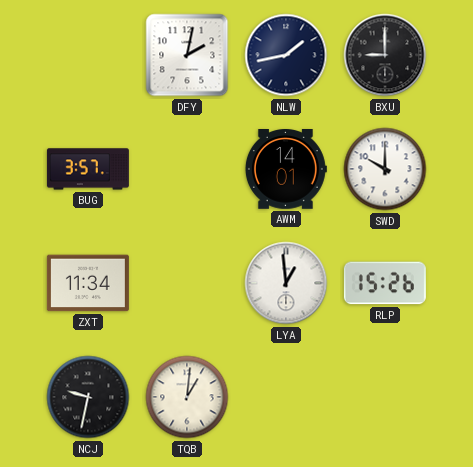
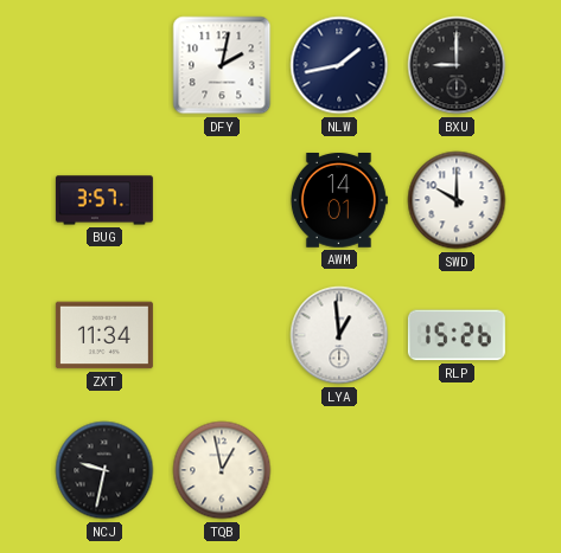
TQB: 1:01 -> 12:58 (222, 470)
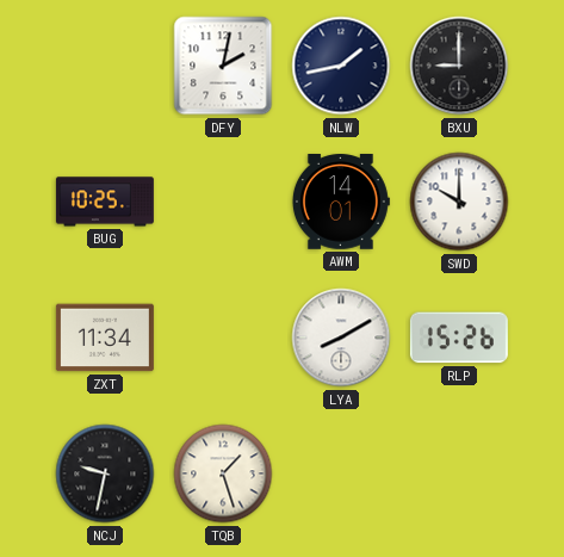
BUG: 3:57 -> 10:25 (105, 202)
LYA: 12:59 -> 8:10 (341, 338)
TQB: 12:58 -> 1:27 (223, 474)
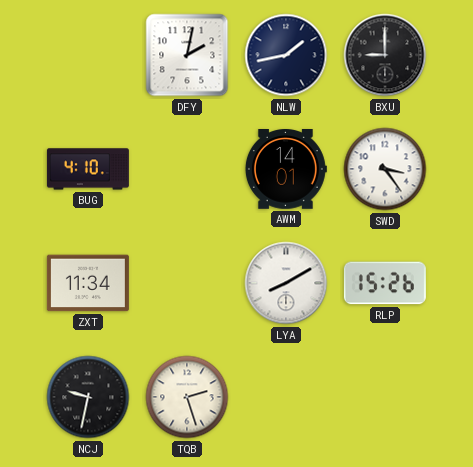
BUG: 10:25 -> 4:10 (88, 169)
SWD: 10:00 -> 3:24 (385, 169)
TQB: 1:27 -> 2:27 (187, 397)
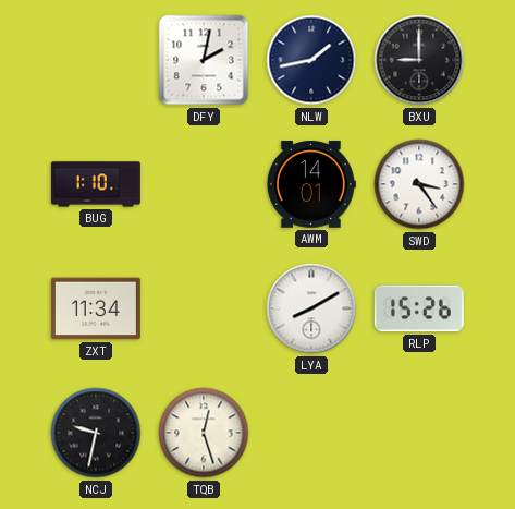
BUG: 4:10 -> 1:10 (96, 184)
TQB: 2:27 -> 12:27 (204, 433)
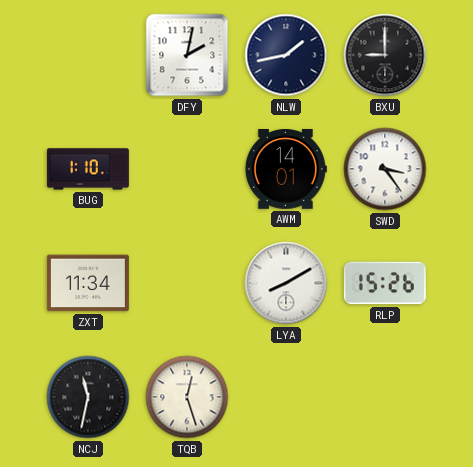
NCJ: 9:32 -> 11:32 (88, 397)
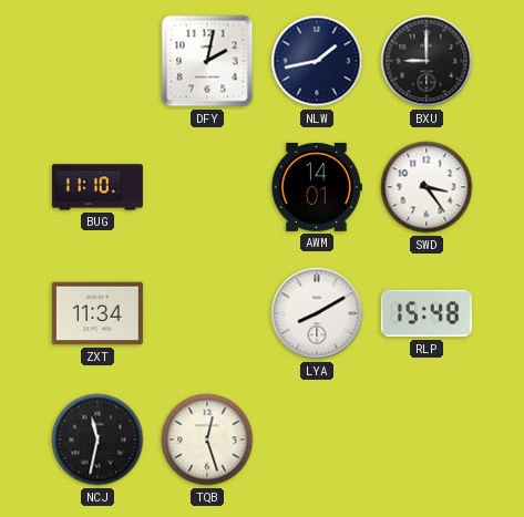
BUG: 1:10 -> 11:10 (97, 187)
RLP: 15:26 -> 15:48 (427, 313)
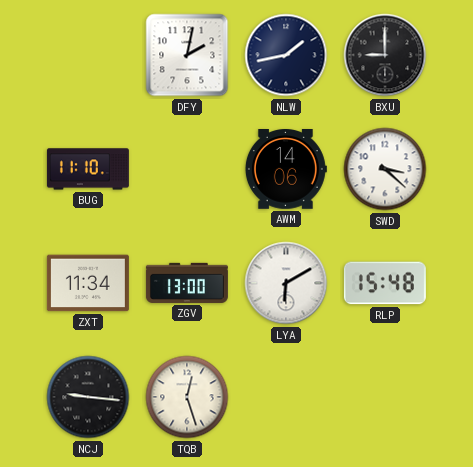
AWM: 14:01 -> 14:06 (285, 170)
SWD: 3:24 -> 3:22 (385, 169)
ZGV: none -> 13:00 (187, 283)
LYA: 8:10 -> 6:10 (286, 283)
NCJ: 11:32 -> 9:16 (88, 397)
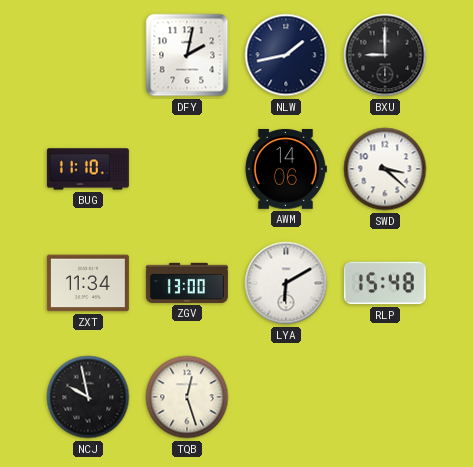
NCJ: 9:16 -> 9:58 (88, 397)
